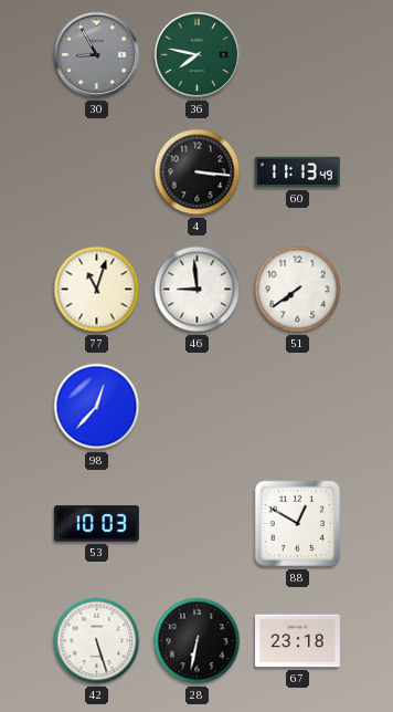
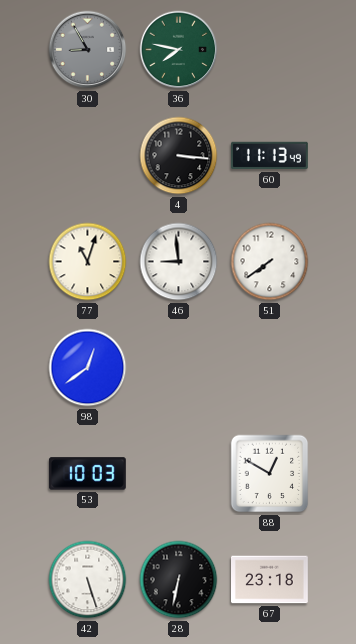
98: 12:37 -> 12:39 (88, 368)
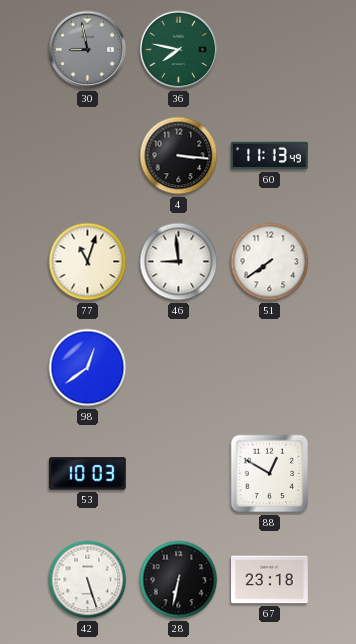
30: 8:55 -> 8:58 (88, 50)
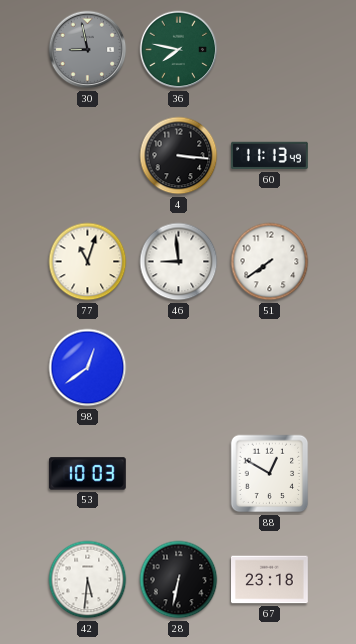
42: 5:27 -> 5:31 (88, 580)
